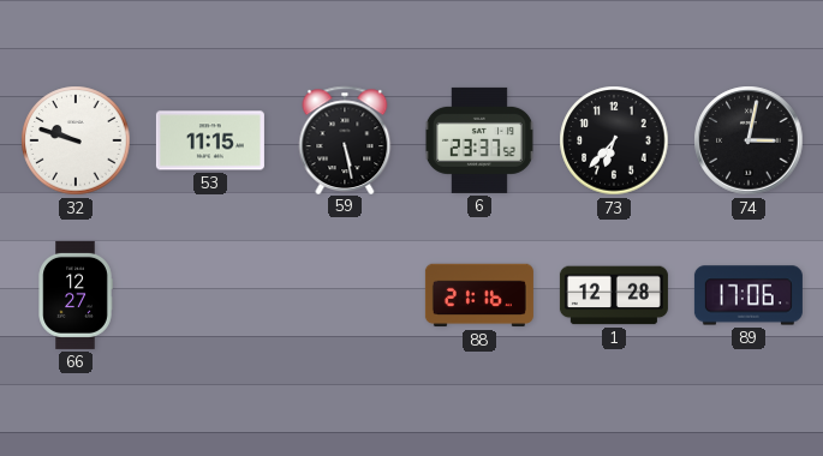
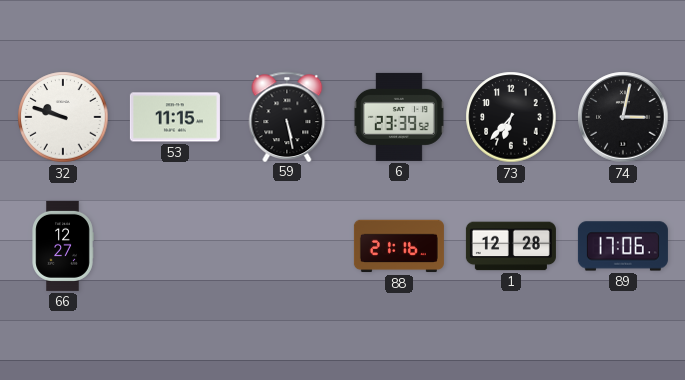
6: 23:37 -> 23:39 (399, 117)
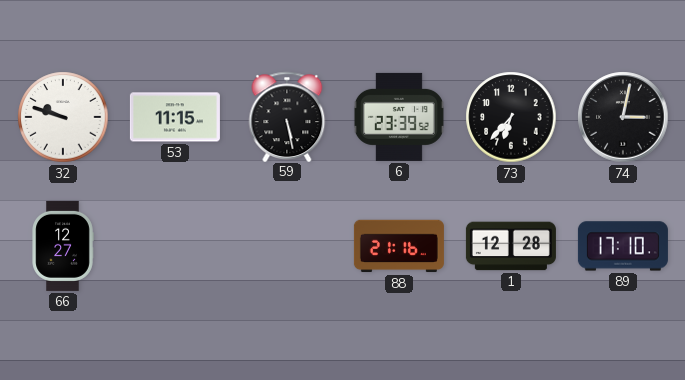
89: 17:06 -> 17:10 (623, 246)
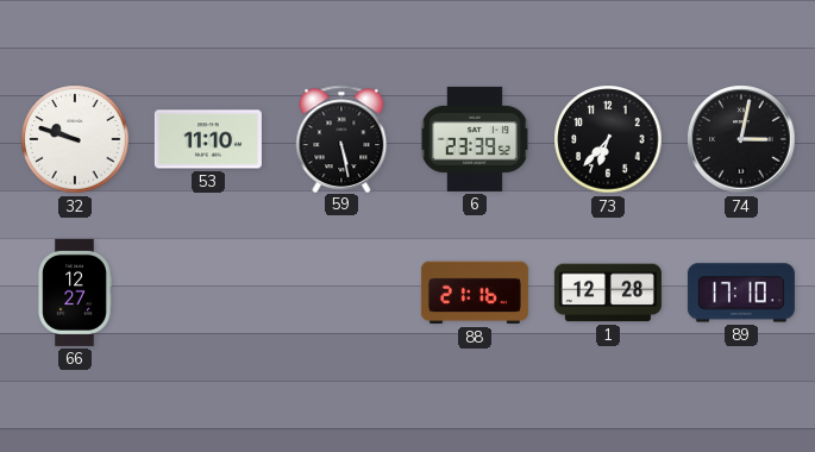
53: 11:15 -> 11:10 (208, 139)
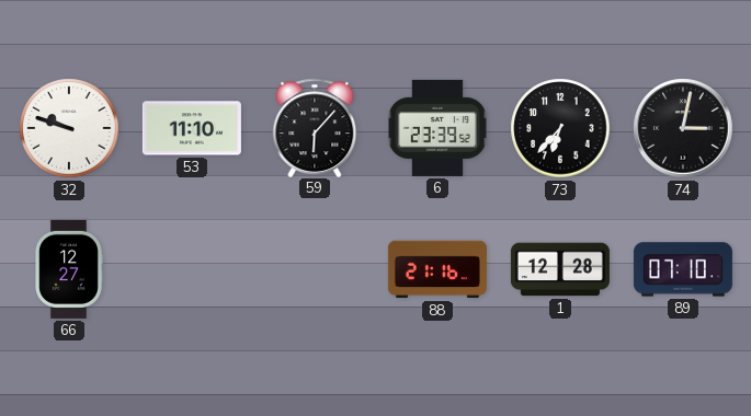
59: 5:28 -> 6:07 (315, 127)
89: 17:10 -> 07:10 (683, 269)
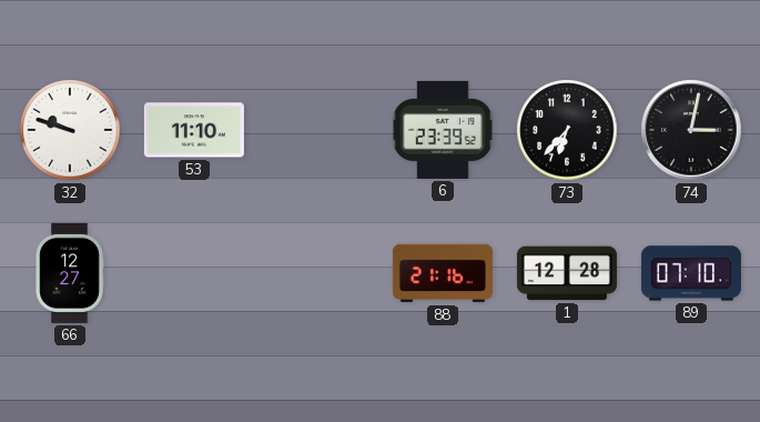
59: 6:07 -> none (315, 127)
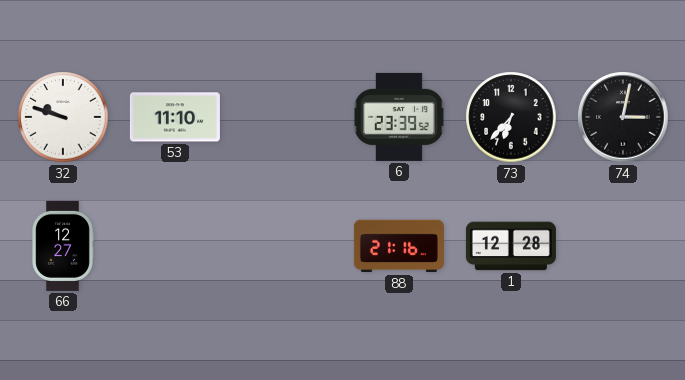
89: 07:10 -> none (691, 273)
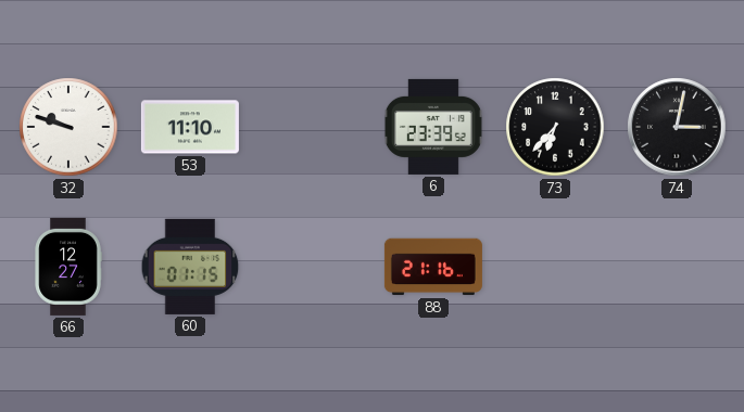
60: none -> 01:15 (190, 267)
1: 12:28 -> none (511, 246)
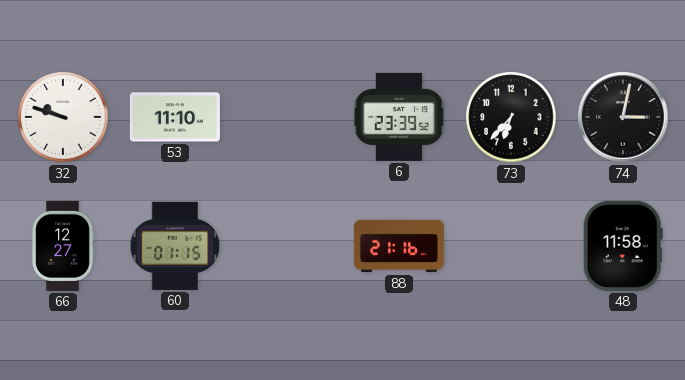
48: none -> 11:58 (623, 246)
